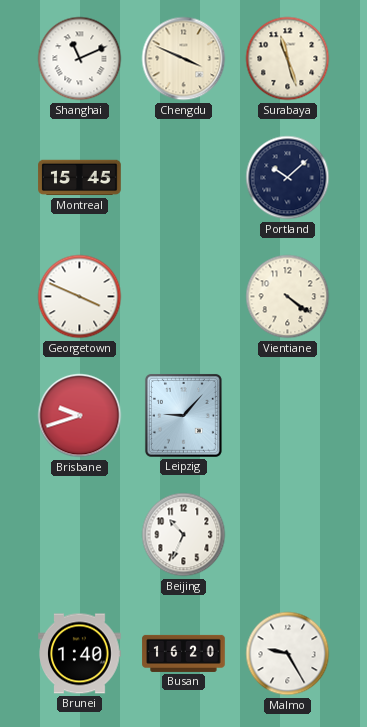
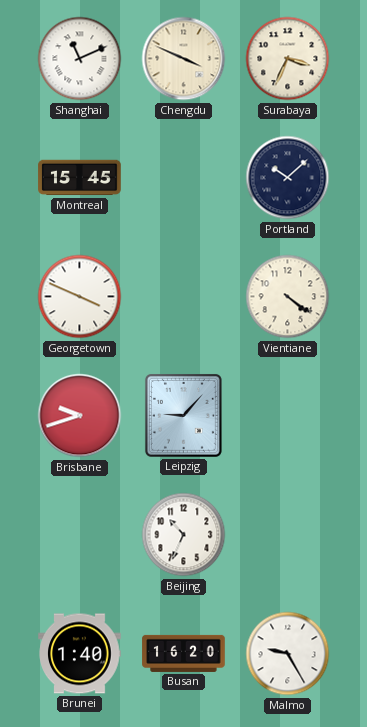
Surabaya: 11:27 -> 3:34 (288, 59)
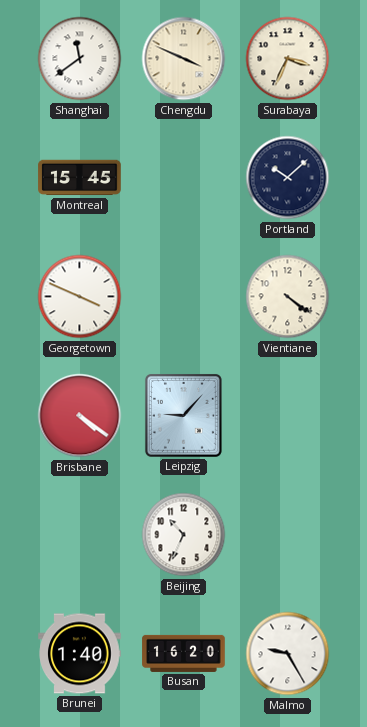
Shanghai: 11:11 -> 11:39 (80, 59)
Brisbane: 9:42 -> 4:21 (80, 416)
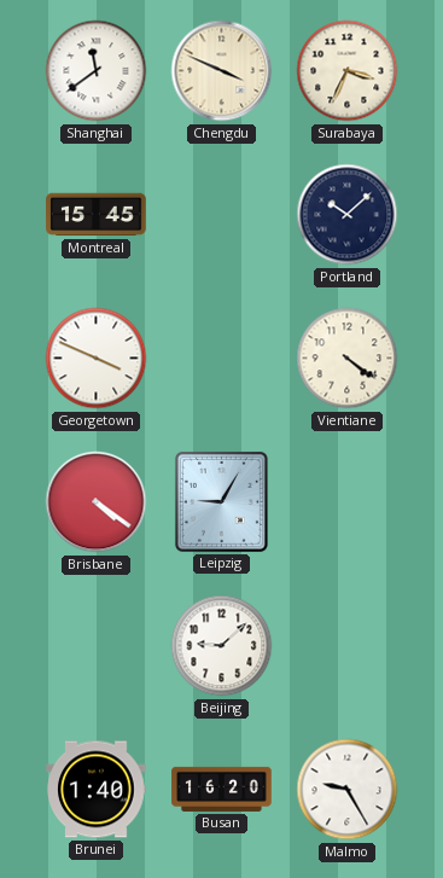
Leipzig: 9:07 -> 9:05 (221, 501)
Beijing: 10:34 -> 9:08 (222, 646)
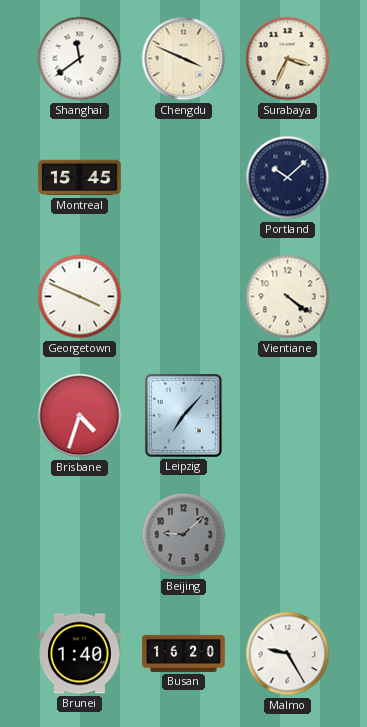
Brisbane: 4:21 -> 4:33 (80, 416)
Leipzig: 9:05 -> 7:07 (183, 415)
Beijing dial: white -> grey (184, 535)
